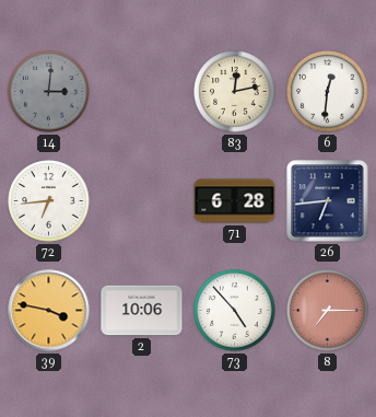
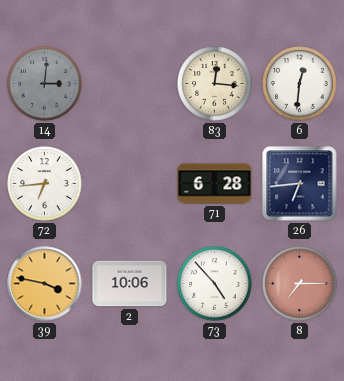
83: 12:13 -> 12:16 (215, 84)
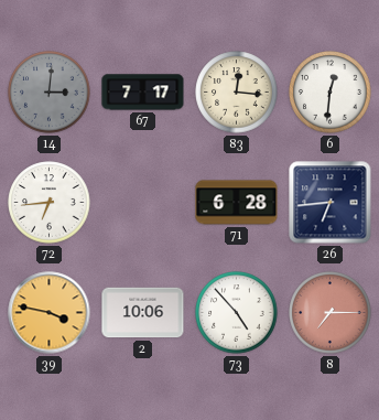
67: none -> 7:17 (143, 93)
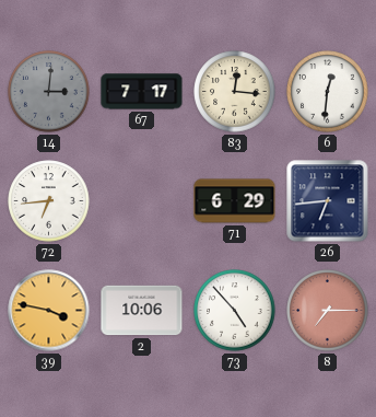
71: 6:28 -> 6:29 (235, 201)
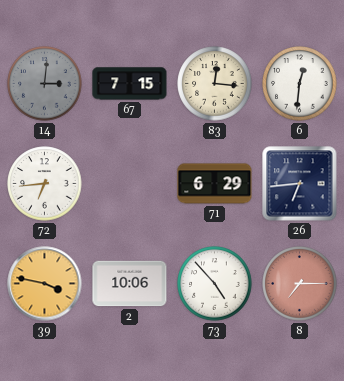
67: 7:17 -> 7:15 (130, 84)
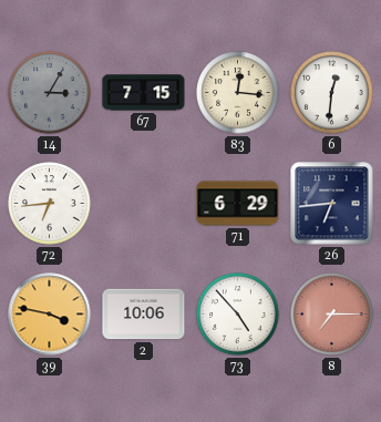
14: 3:01 -> 3:05 (50, 93)
